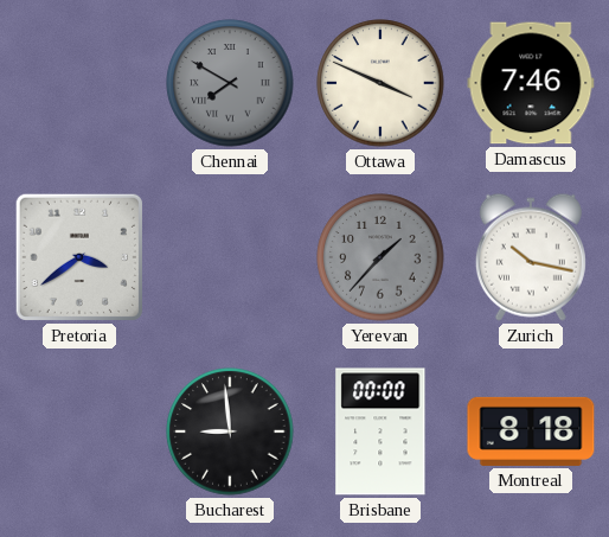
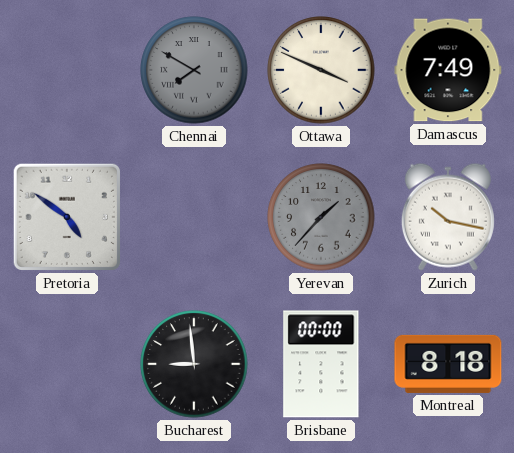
Damascus: 7:46 -> 7:49 (448, 70)
Pretoria: 3:39 -> 4:51 (67, 217)
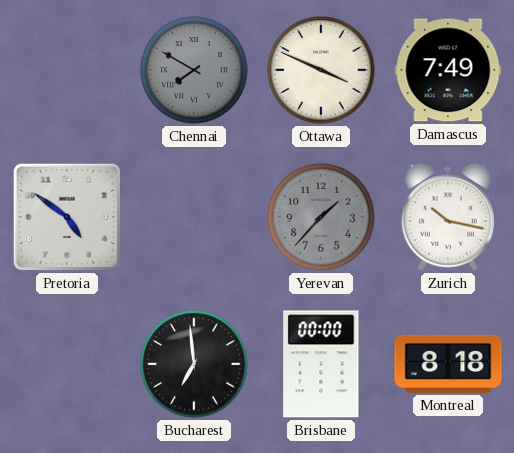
Bucharest: 8:59 -> 6:59 (194, 364)
